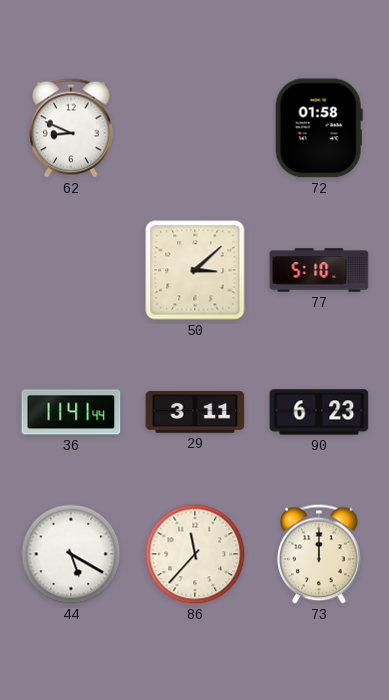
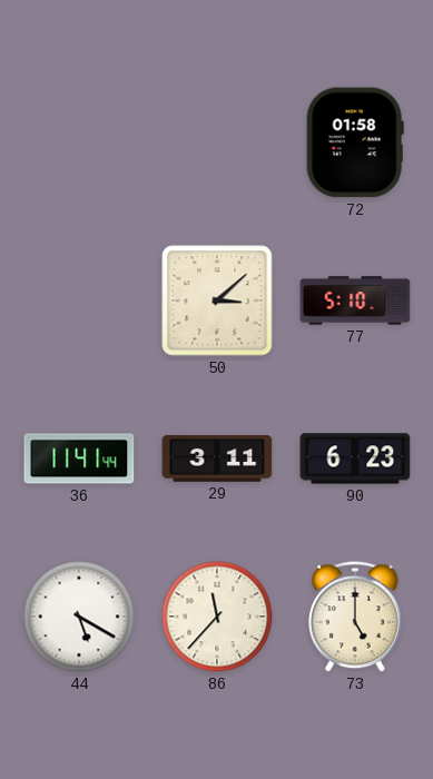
62: 8:49 -> none (71, 128)
73: 12:00 -> 5:00 (355, 617)
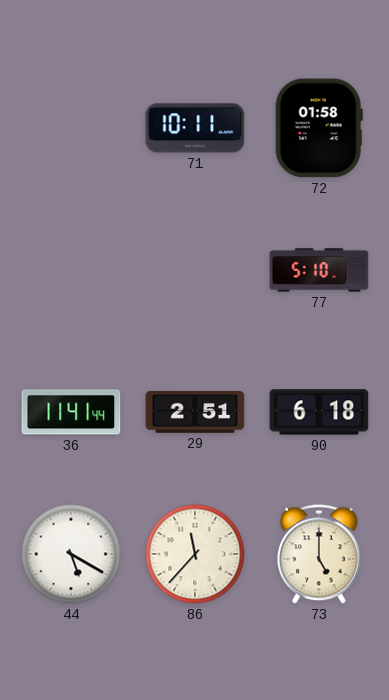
71: none -> 10:11 (195, 128)
50: 3:08 -> none (217, 300)
29: 3:11 -> 2:51 (195, 413)
90: 6:23 -> 6:18 (319, 412)
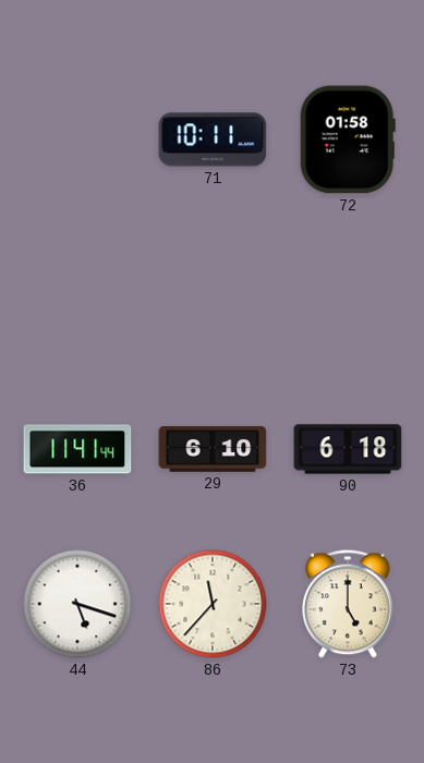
77: 5:10 -> none (319, 270)
29: 2:51 -> 6:10 (213, 450)
44: 5:20 -> 5:18 (77, 604)
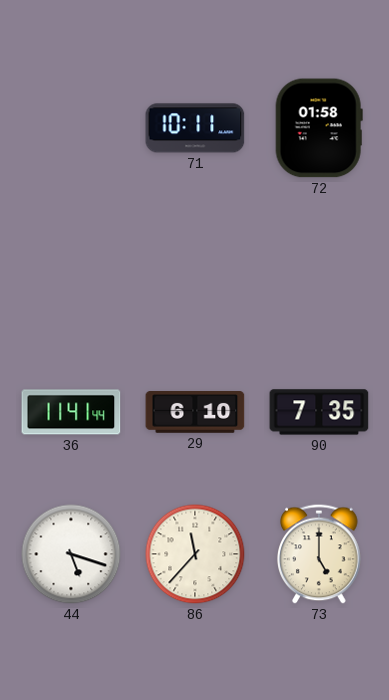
90: 6:18 -> 7:35 (319, 412)
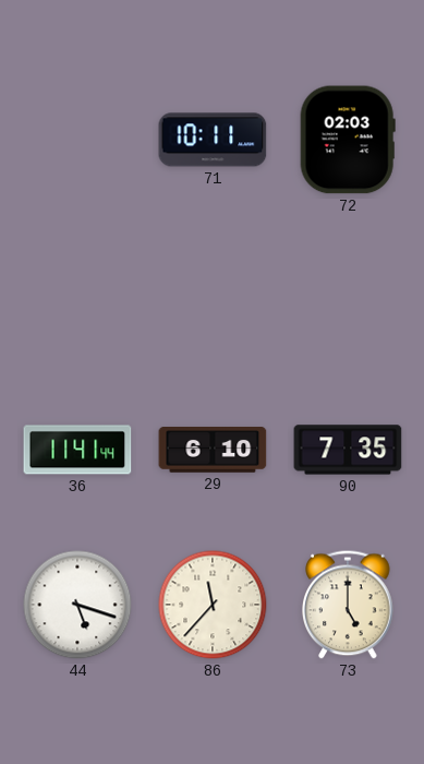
72: 01:58 -> 02:03 (348, 140)
